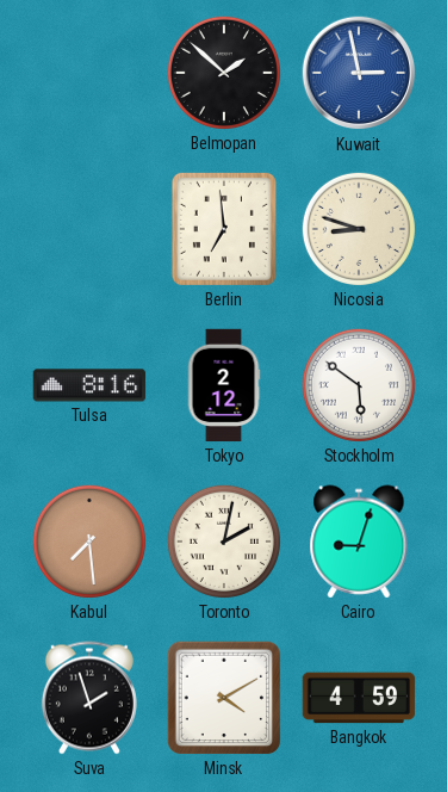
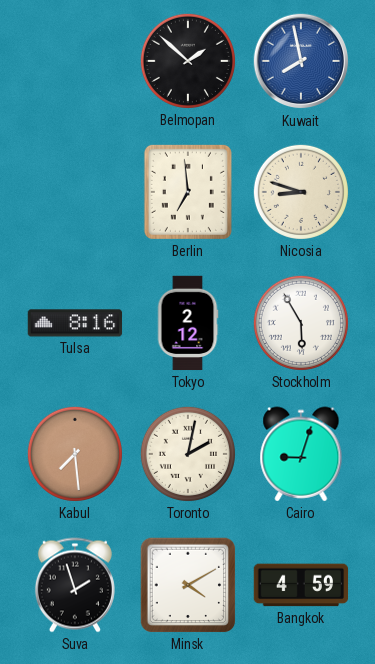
Kuwait: 2:58 -> 7:58 (301, 61)
Stockholm: 5:51 -> 5:55 (301, 323)
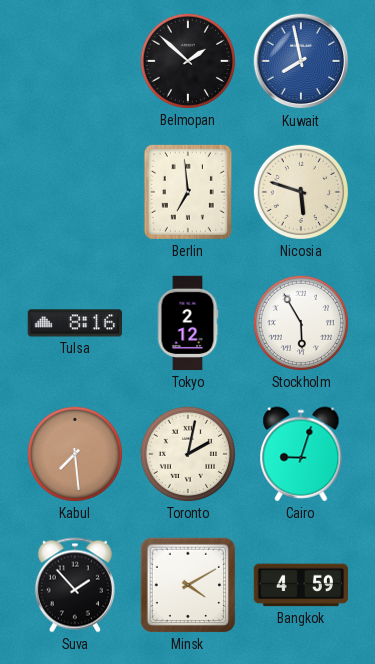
Nicosia: 8:48 -> 5:48 (301, 192)
Suva: 1:57 -> 1:53 (75, 585)
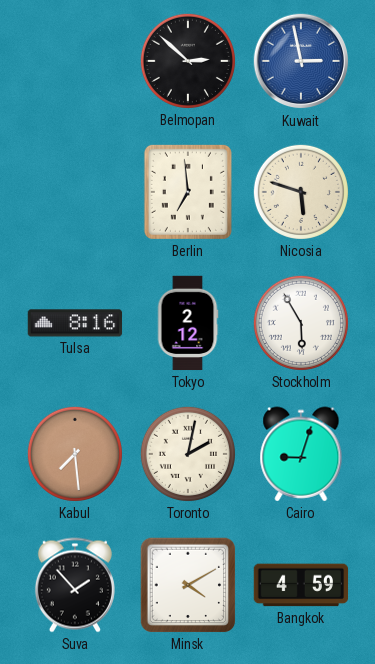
Belmopan: 1:52 -> 2:52 (188, 61)
Kuwait: 7:58 -> 2:58 (301, 61)
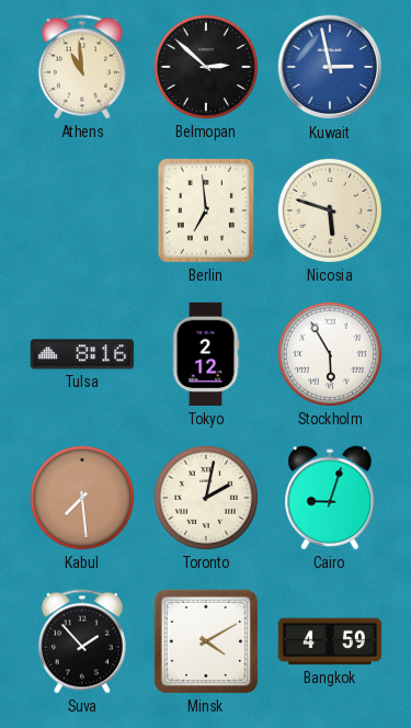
Athens: none -> 10:59 (82, 67)
